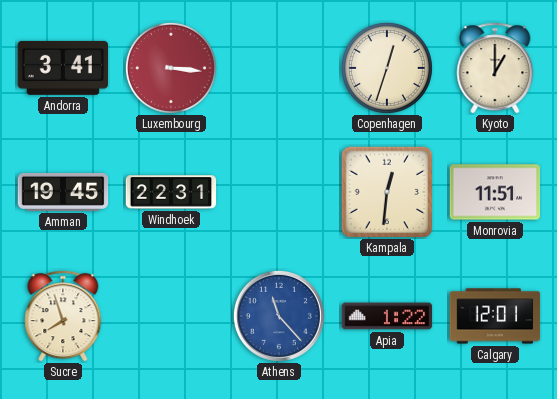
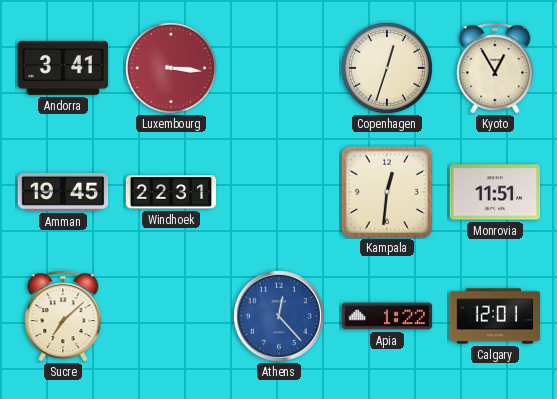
Kyoto: 1:00 -> 12:55 (495, 68)
Sucre: 7:57 -> 7:08 (63, 316)
Athens: 11:23 -> 12:23 (279, 316)
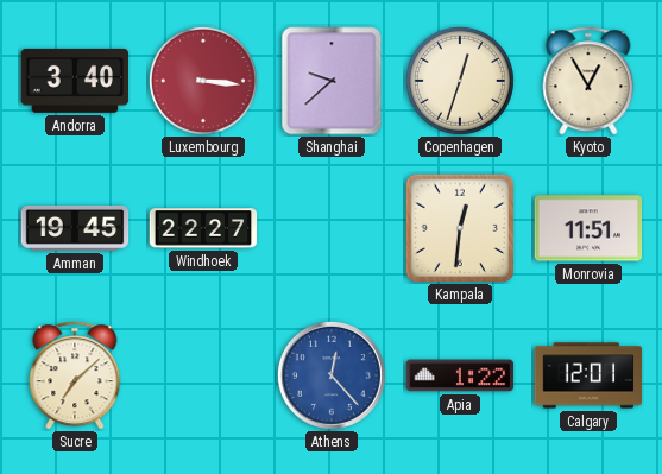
Andorra: 3:41 -> 3:40 (75, 81)
Shanghai: none -> 9:38 (332, 81)
Windhoek: 22:31 -> 22:27 (203, 228)
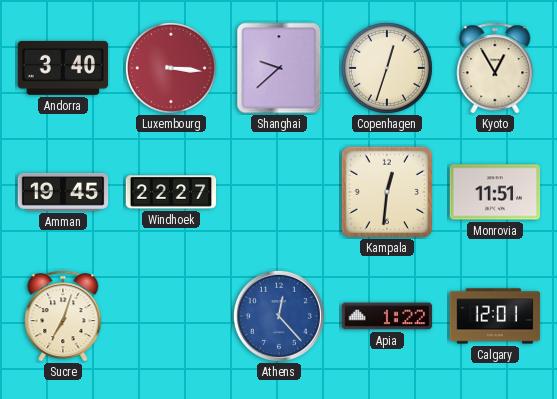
Sucre: 7:08 -> 7:03 (63, 316)
